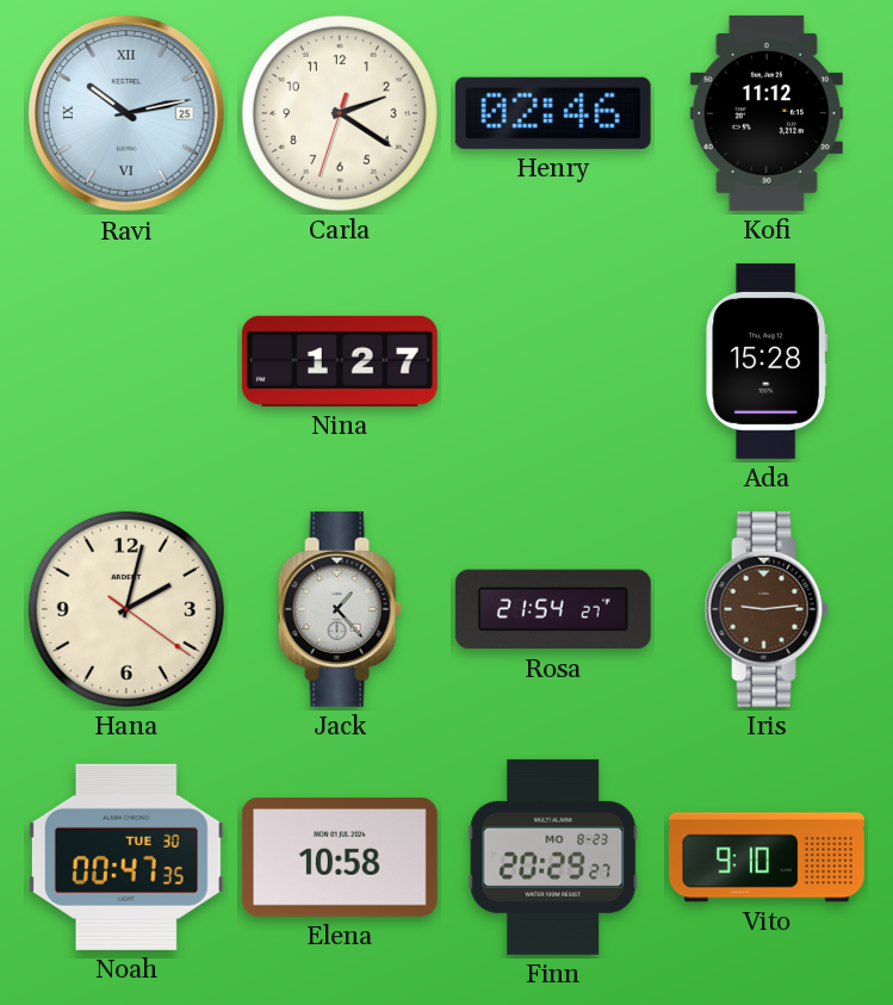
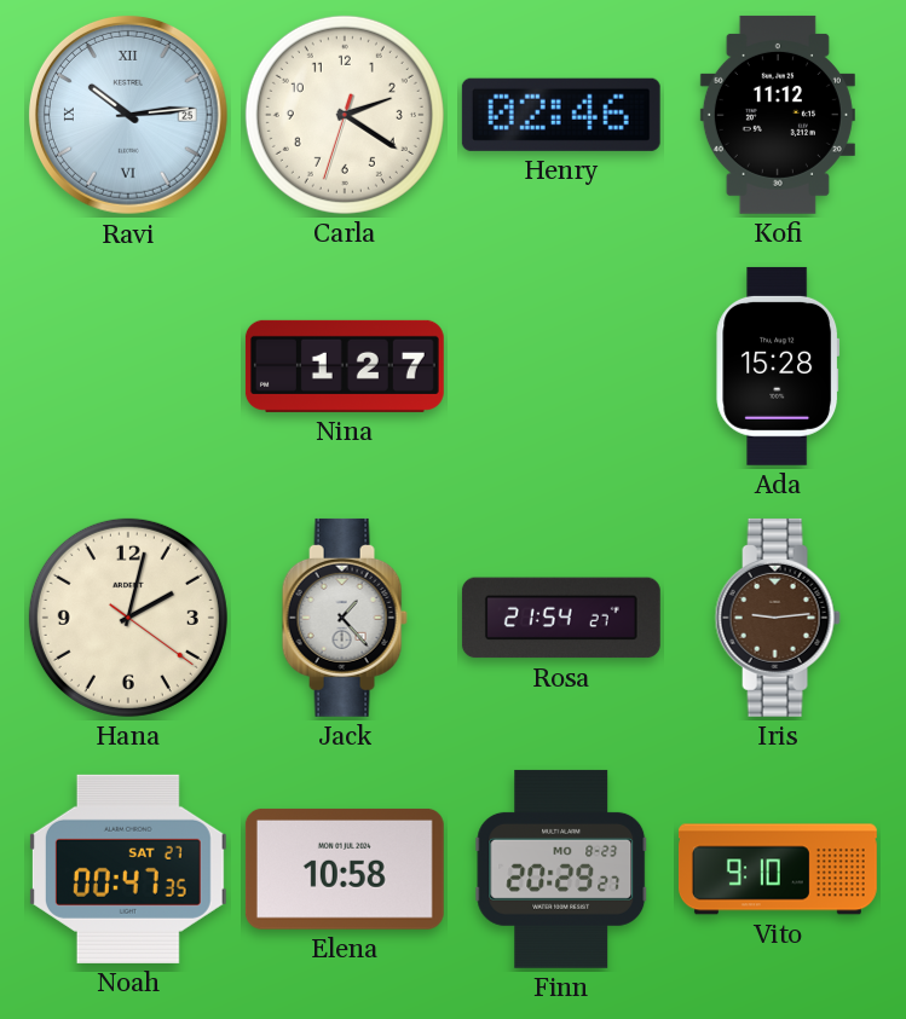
Ravi: 10:13 -> 10:14 (128, 115)
Noah date: TUE 30 -> SAT 27 (128, 869)
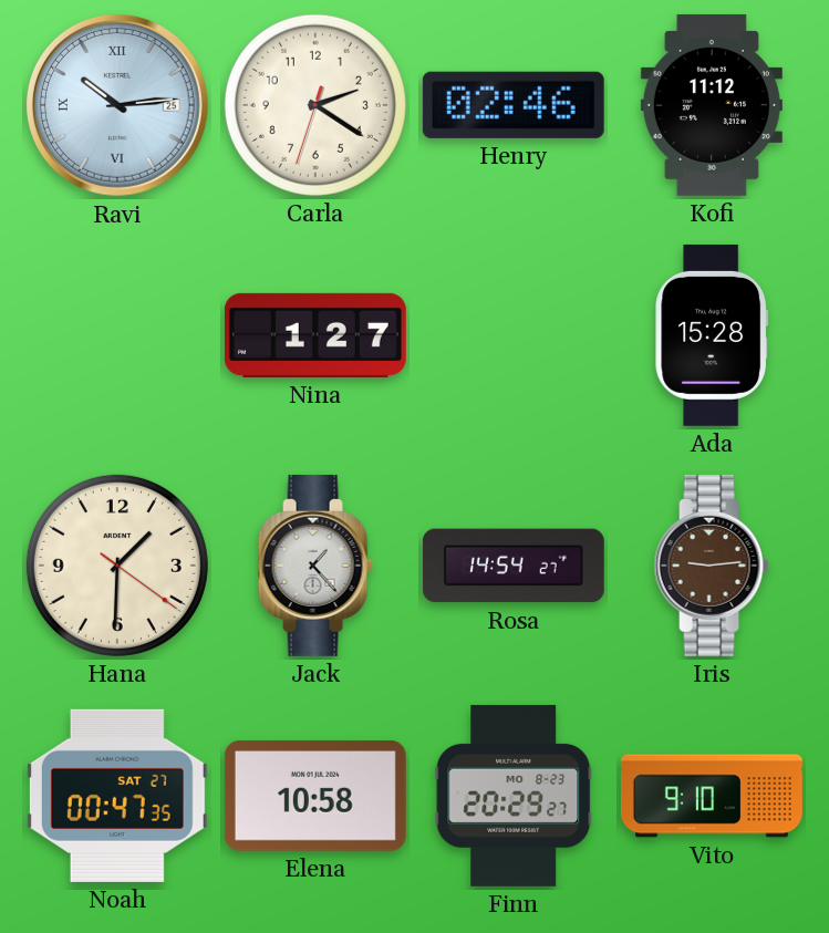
Hana: 2:02 -> 1:30 (117, 566)
Rosa: 21:54 -> 14:54 (514, 566)
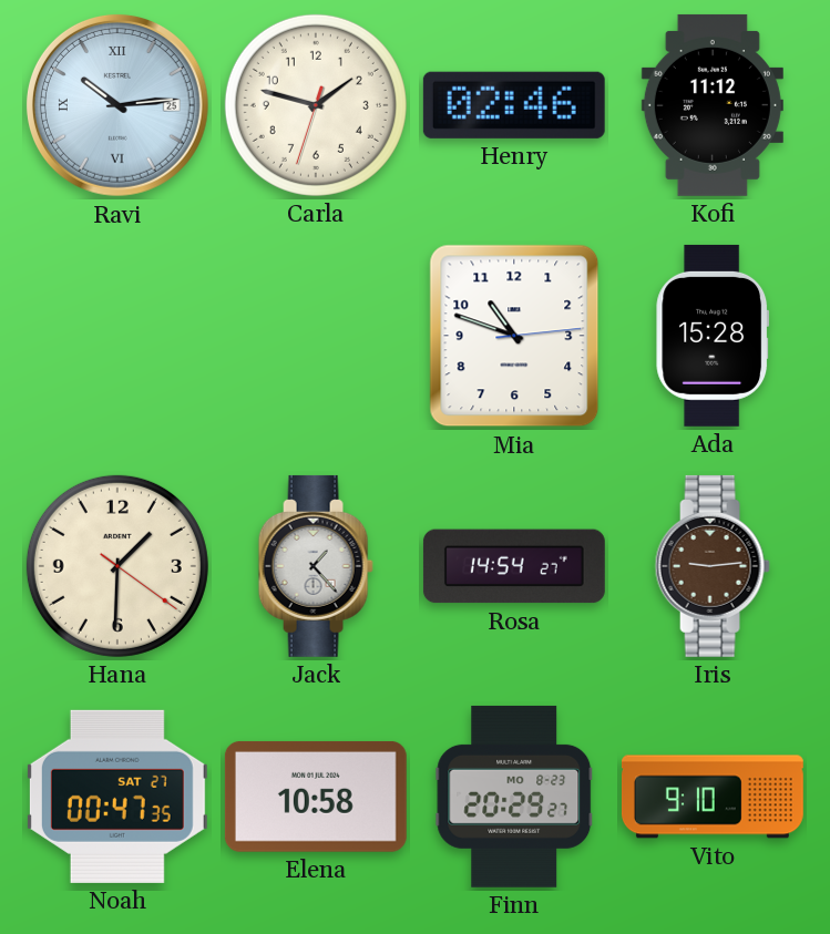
Carla: 2:20 -> 1:47 (316, 105)
Nina: 1:27 -> none (315, 335)
Mia: none -> 10:48 (514, 336)
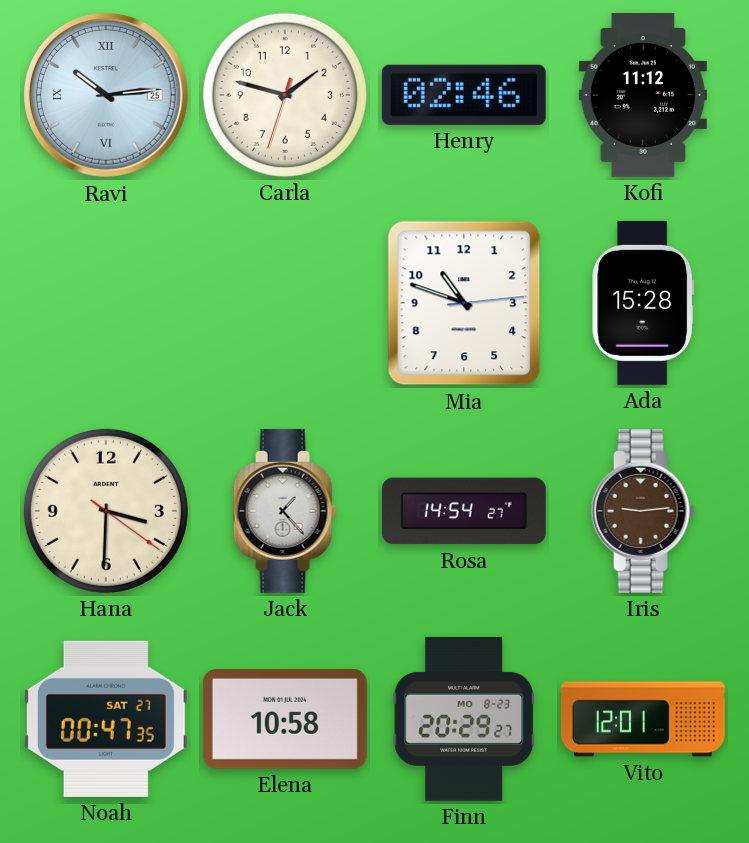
Hana: 1:30 -> 3:30 (106, 511)
Vito: 9:10 -> 12:01 (643, 719)
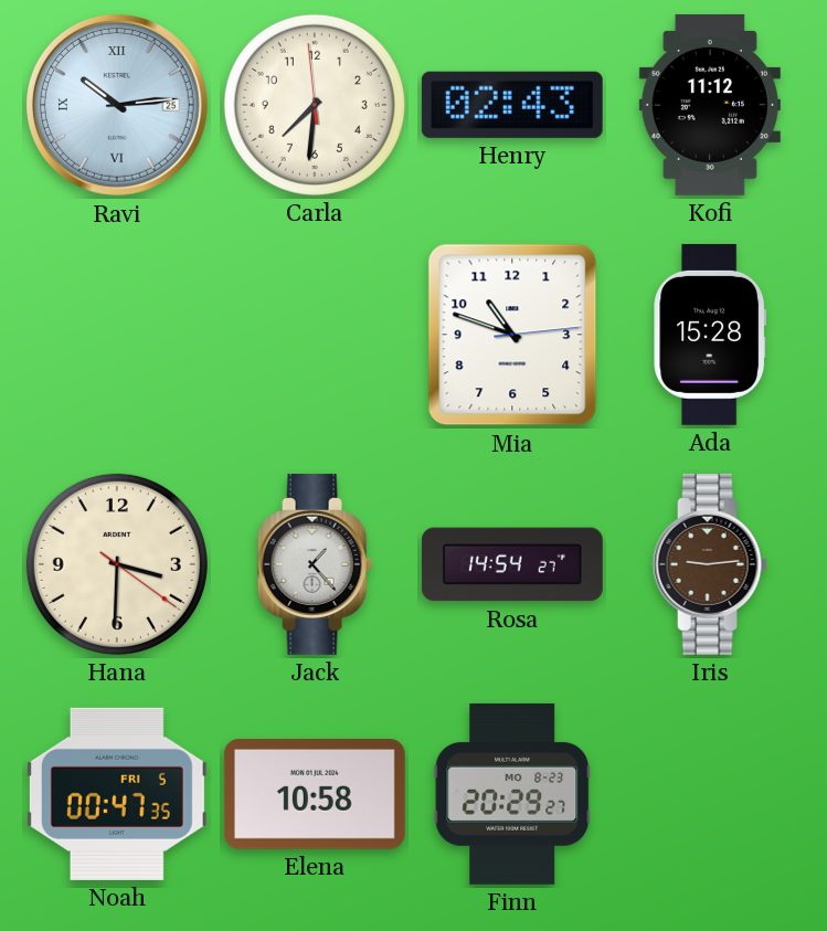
Carla: 1:47 -> 7:30 (315, 105)
Henry: 02:46 -> 02:43 (512, 105)
Noah date: SAT 27 -> FRI 5 (117, 794)
Vito: 12:01 -> none (643, 719)
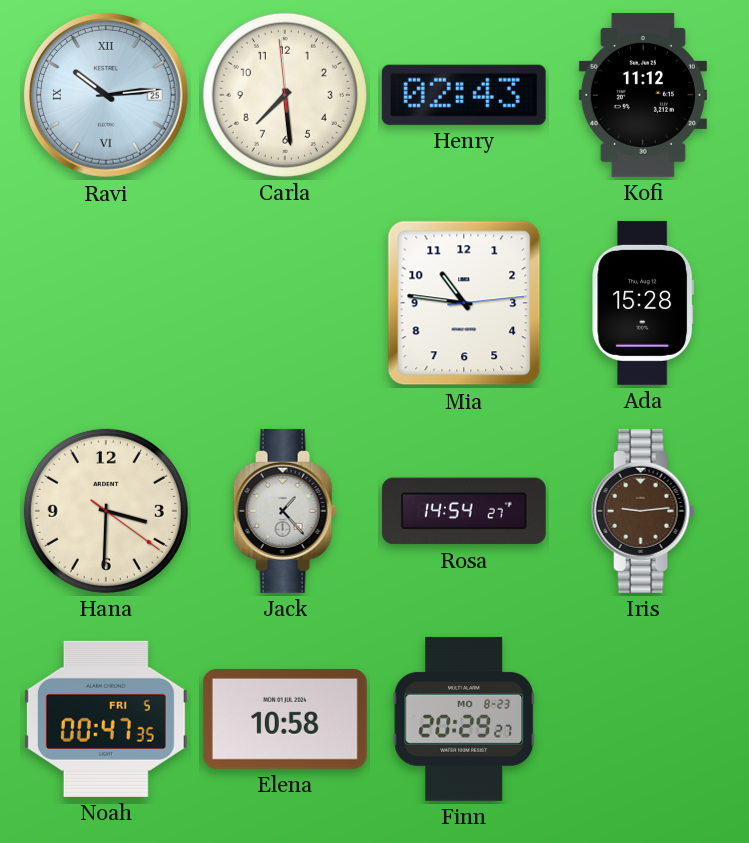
Carla: 7:30 -> 7:28 (285, 95)
Mia: 10:48 -> 10:46 (464, 303)
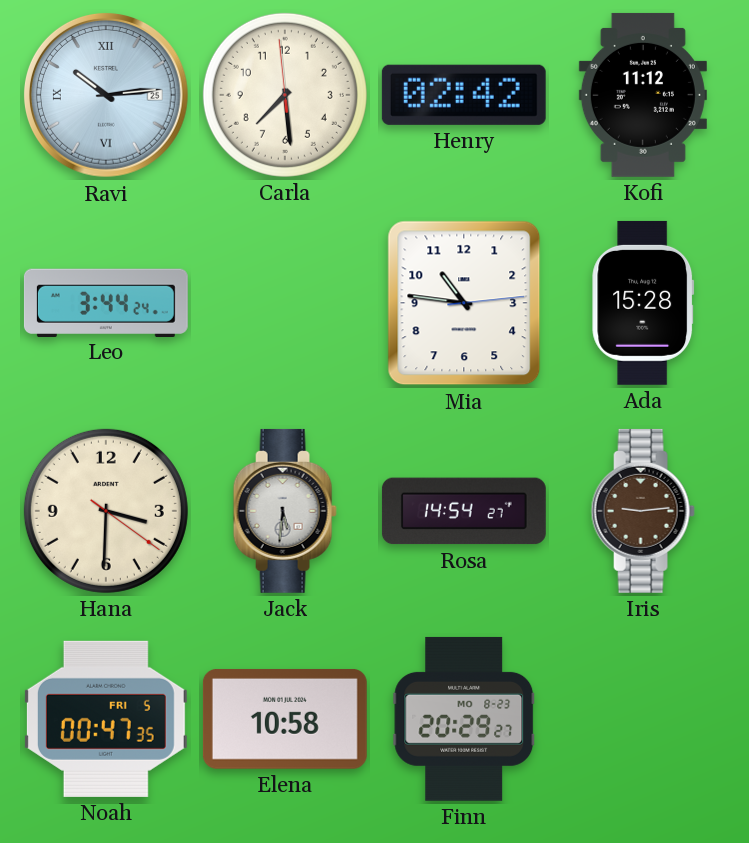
Henry: 02:43 -> 02:42 (464, 95)
Leo: none -> 3:44 (106, 302)
Jack: 1:23 -> 5:31 (285, 511)
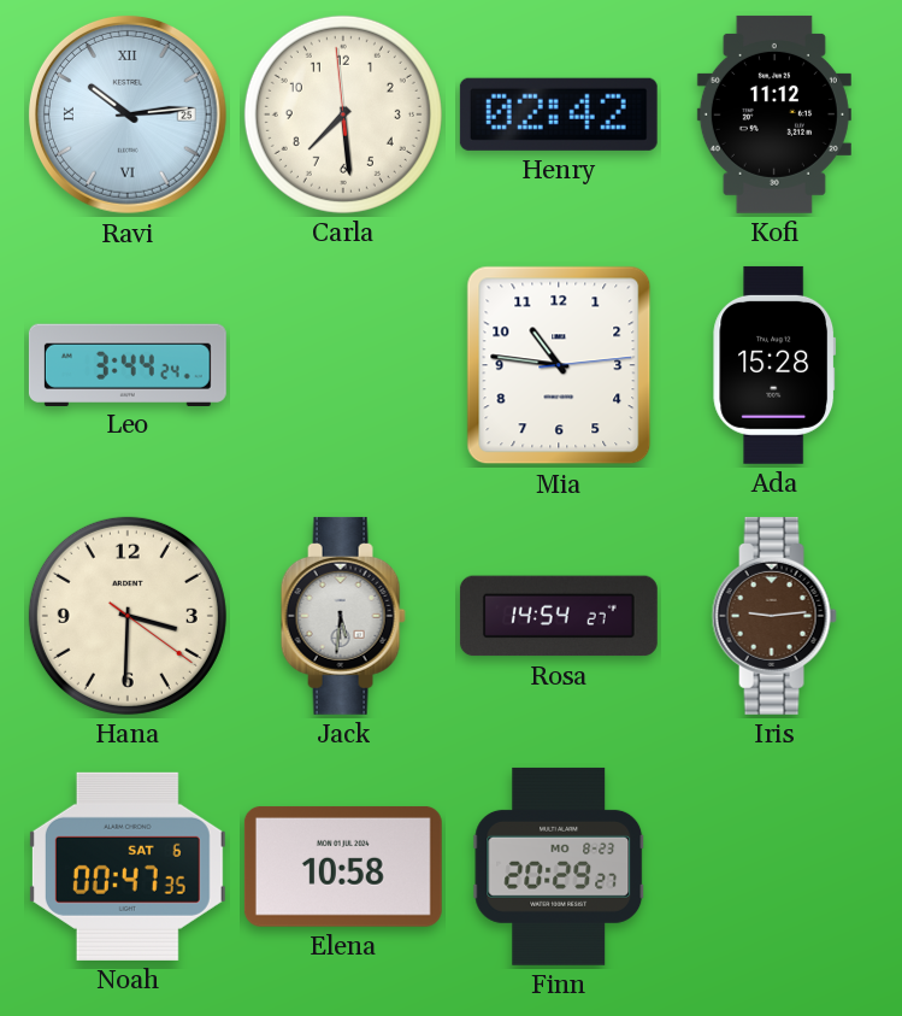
Noah date: FRI 5 -> SAT 6 (128, 867)
